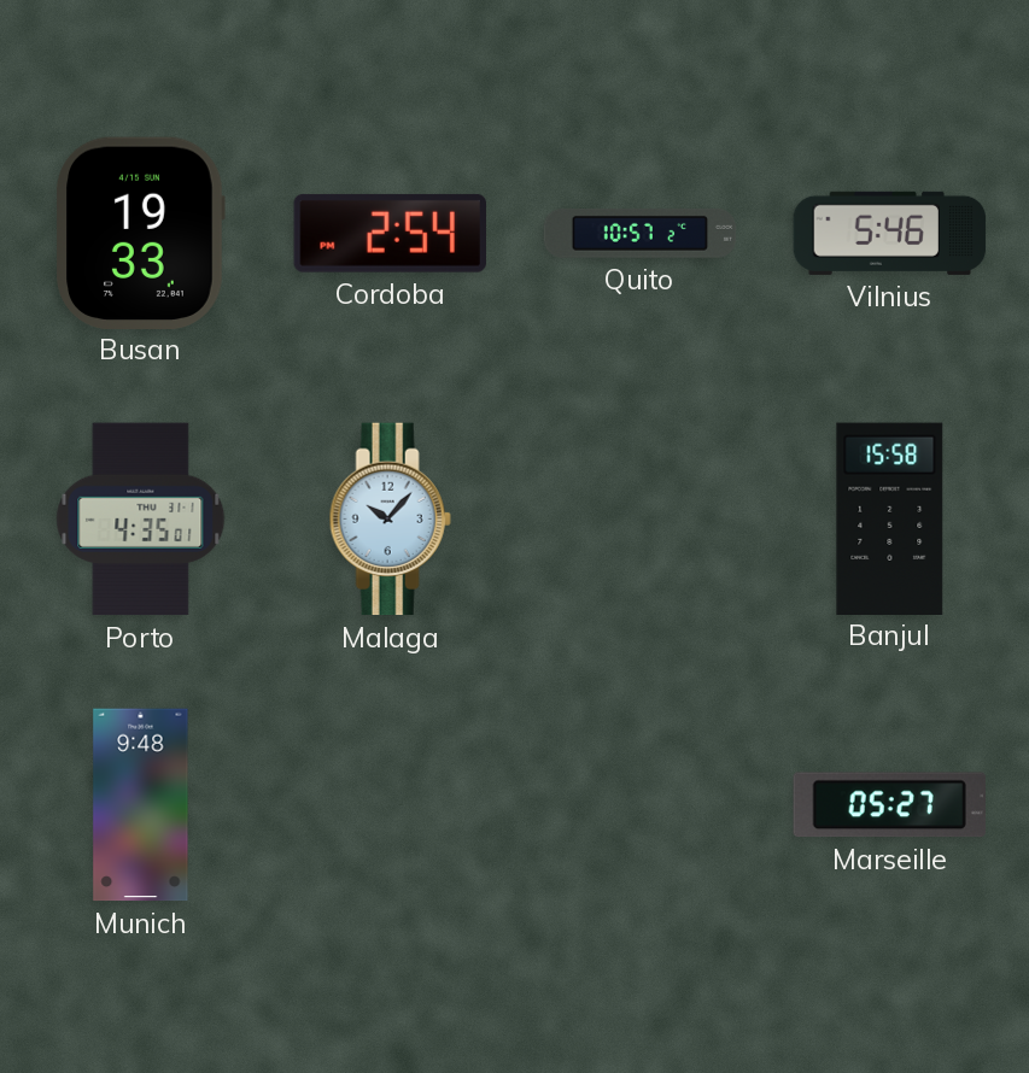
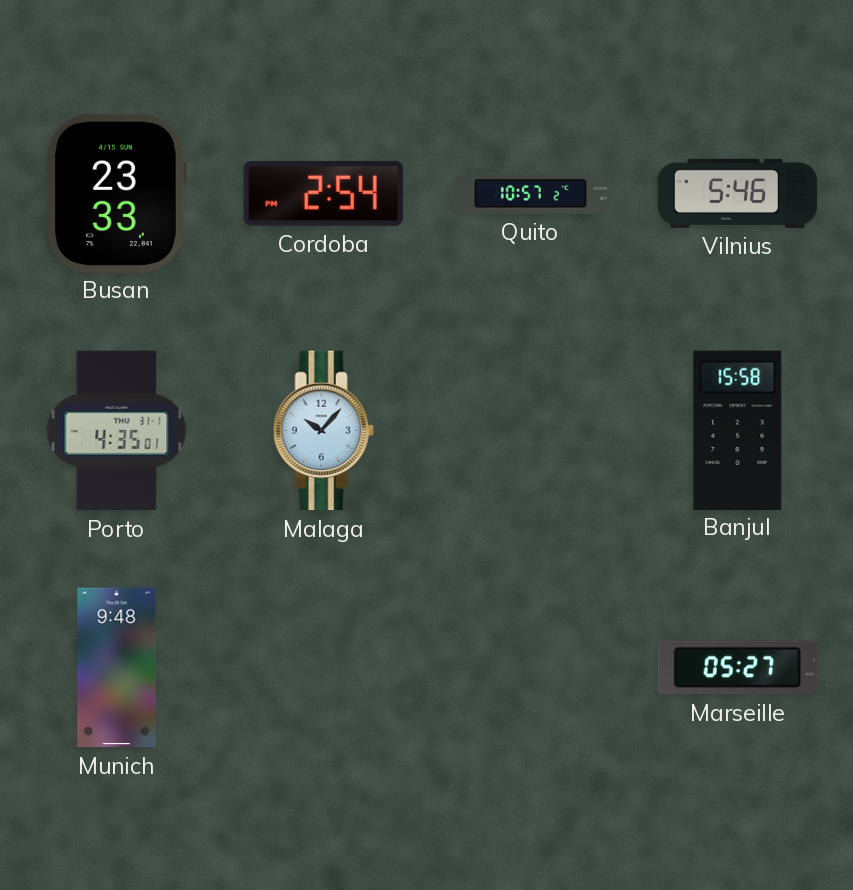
Busan: 19:33 -> 23:33 (116, 193)
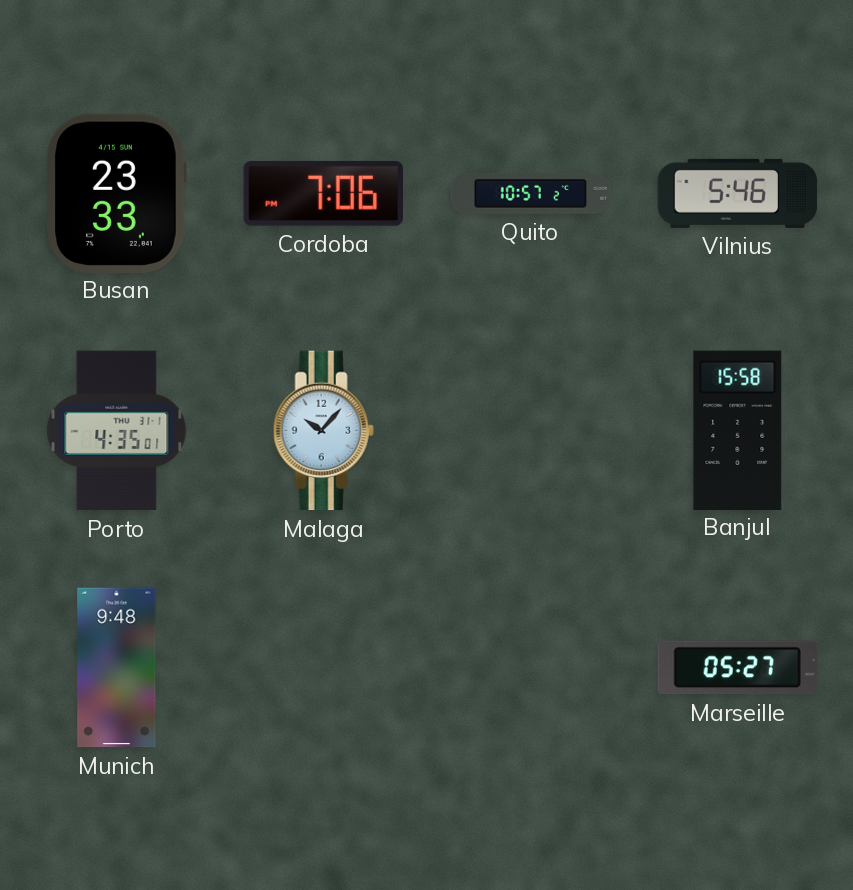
Cordoba: 2:54 -> 7:06 (323, 193)
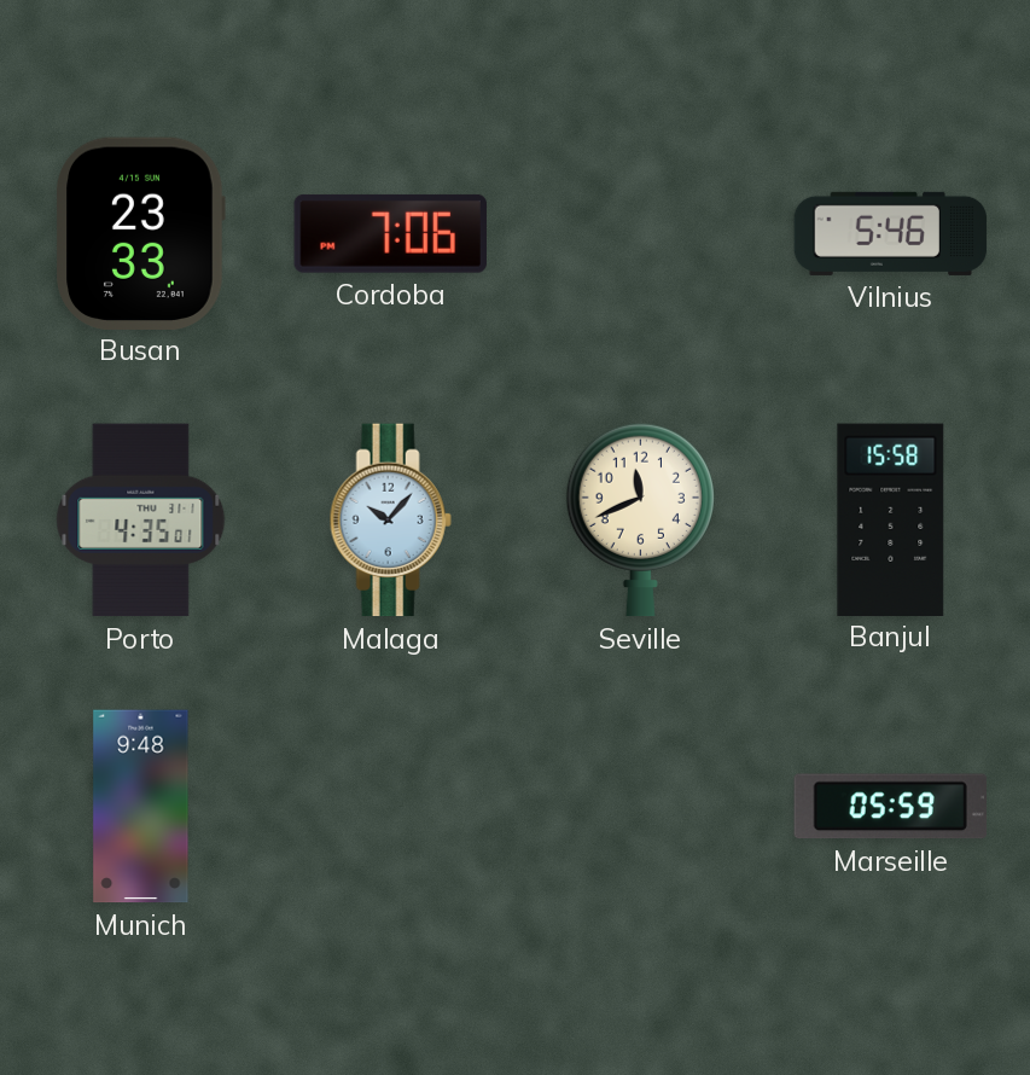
Quito: 10:57 -> none (531, 193)
Seville: none -> 11:41 (640, 519)
Marseille: 05:27 -> 05:59 (890, 807)
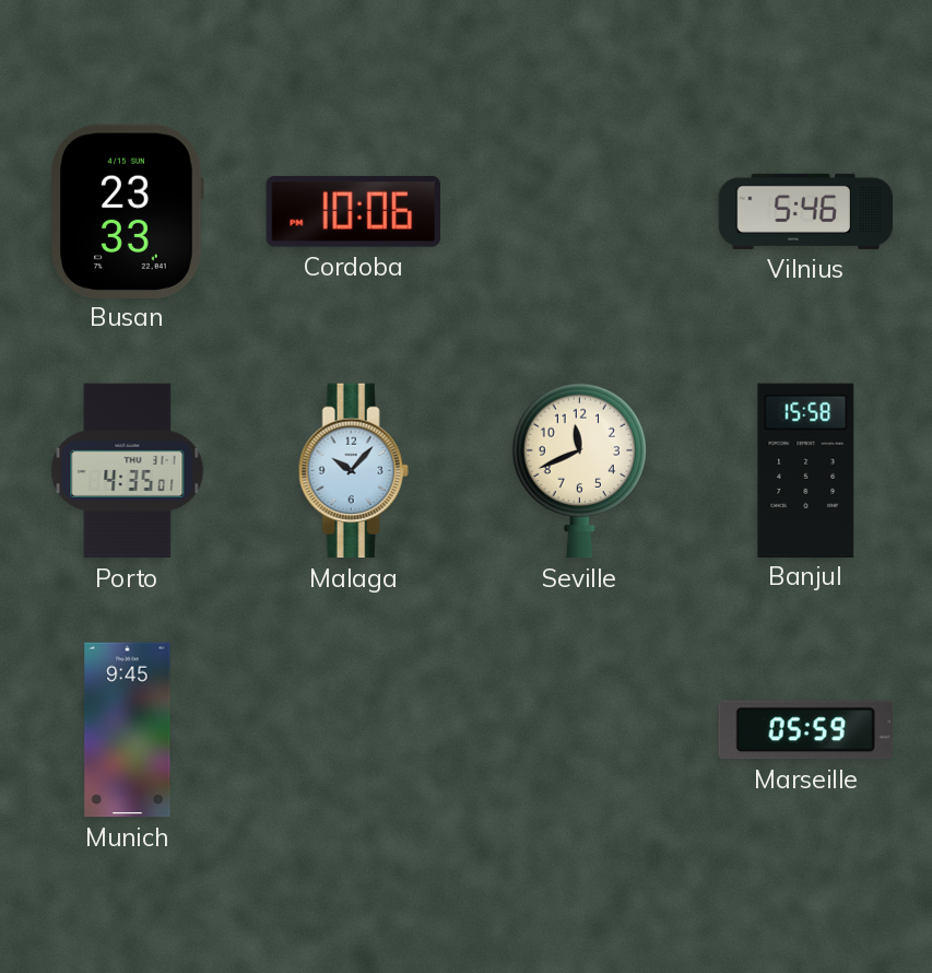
Cordoba: 7:06 -> 10:06 (353, 211)
Munich: 9:48 -> 9:45 (128, 730)
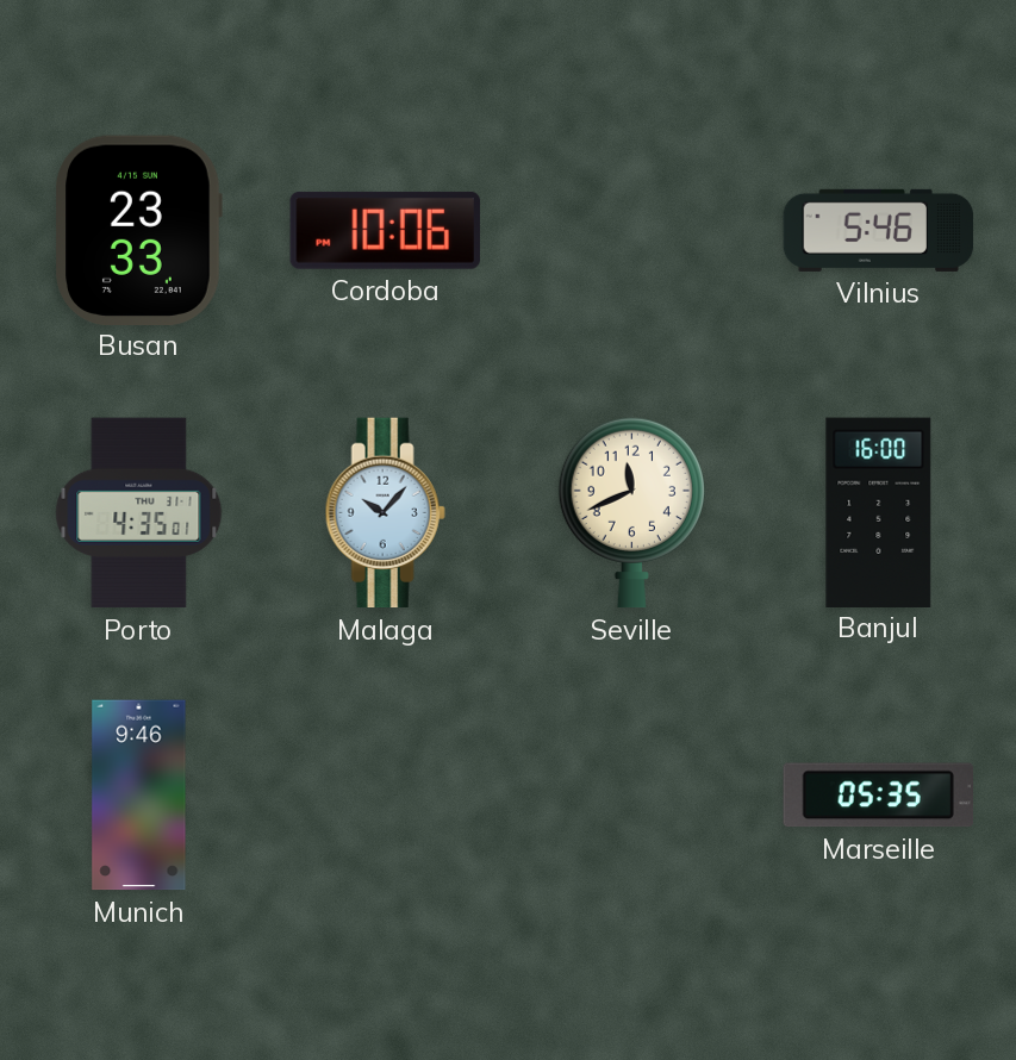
Banjul: 15:58 -> 16:00 (879, 512)
Munich: 9:45 -> 9:46 (139, 796)
Marseille: 05:59 -> 05:35 (878, 796)
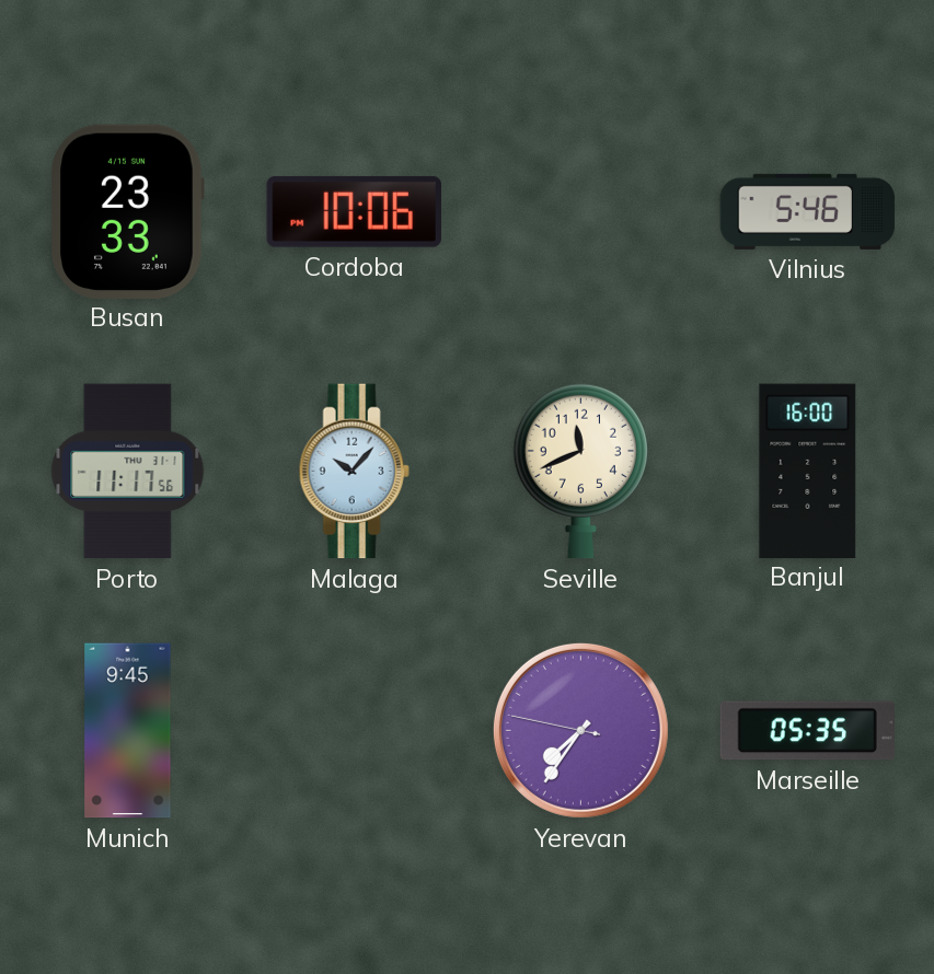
Porto: 4:35 -> 11:17 (128, 472)
Munich: 9:46 -> 9:45 (128, 731)
Yerevan: none -> 7:35 (580, 730)
